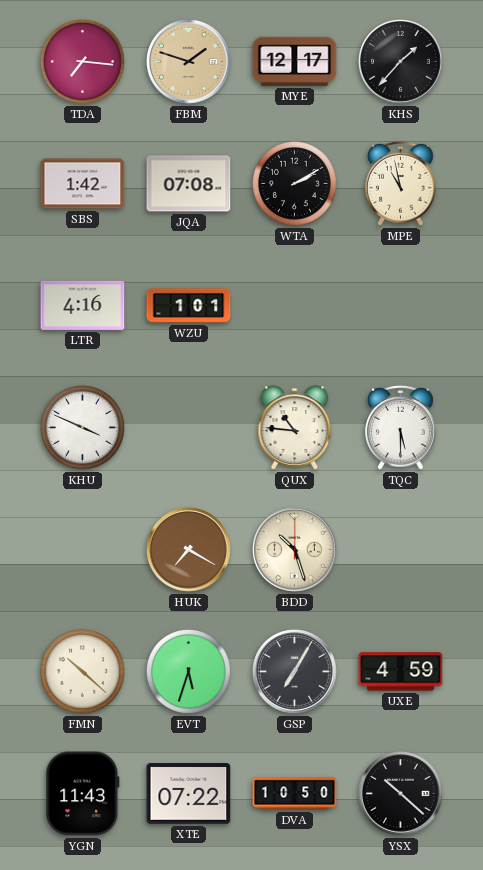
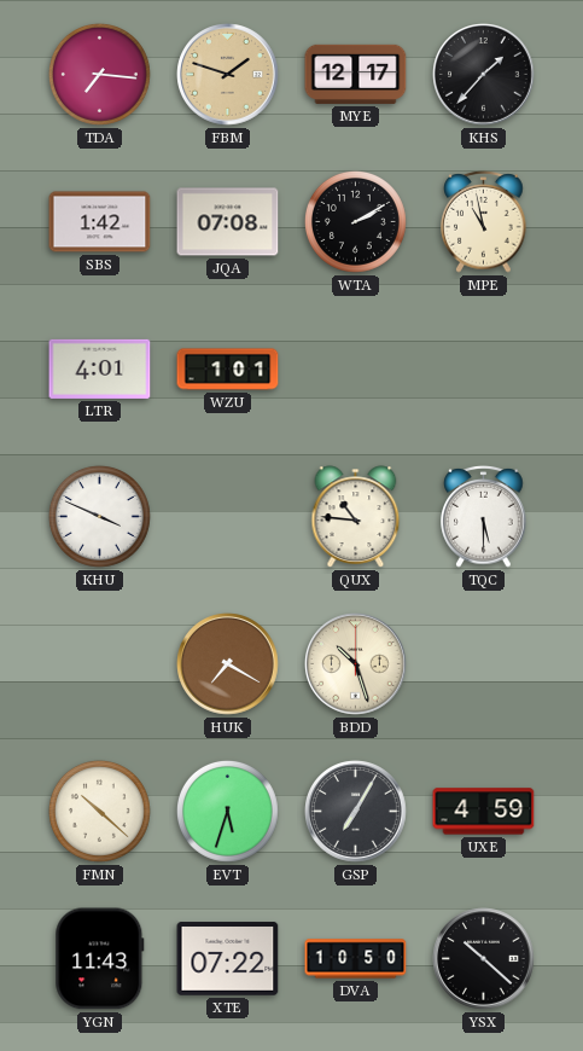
LTR: 4:16 -> 4:01 (100, 368)
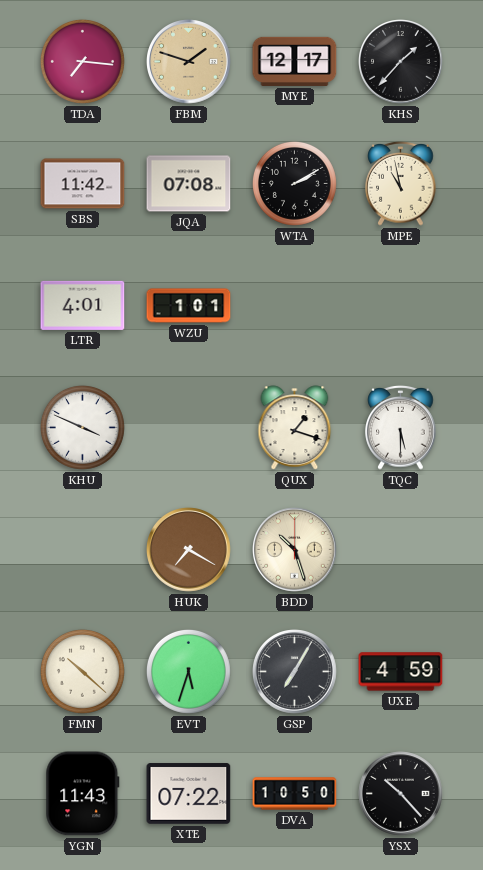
SBS: 1:42 -> 11:42 (83, 184)
QUX: 10:46 -> 1:18 (295, 428)
YSX: 10:22 -> 10:23 (401, 794)
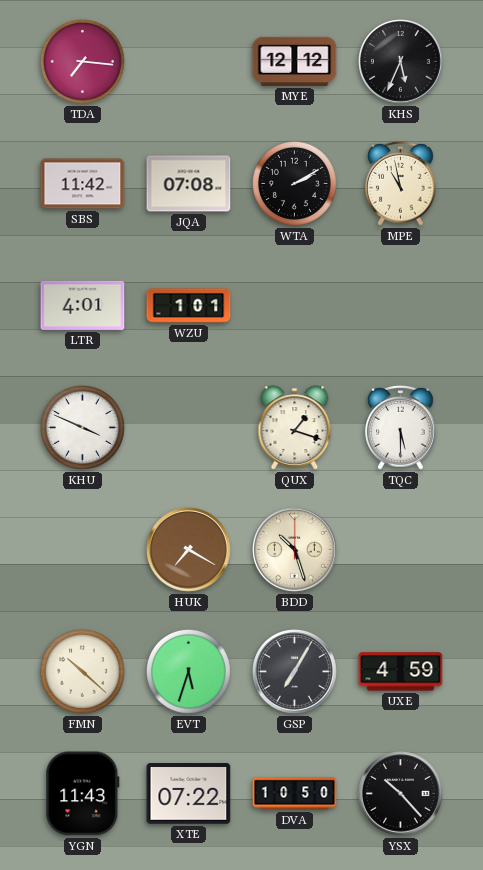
FBM: 1:48 -> none (189, 62)
MYE: 12:17 -> 12:12 (295, 61)
KHS: 1:37 -> 5:34 (401, 62)
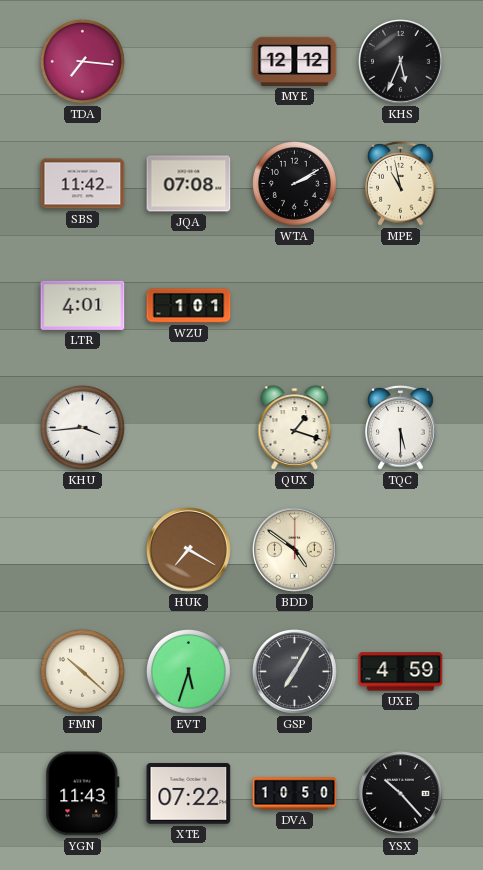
KHU: 3:49 -> 3:44 (82, 427)
BDD: 10:27 -> 4:51 (295, 550)
